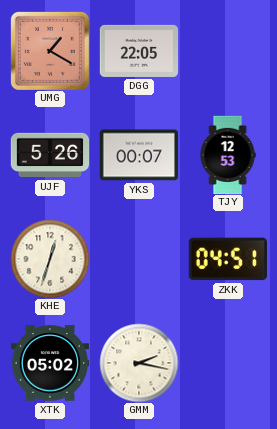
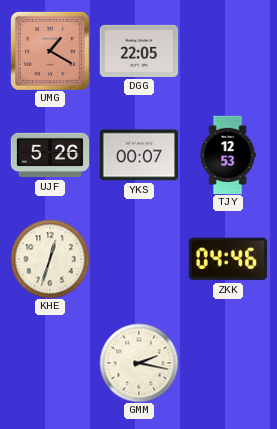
ZKK: 04:51 -> 04:46 (228, 259)
XTK: 05:02 -> none (50, 363)
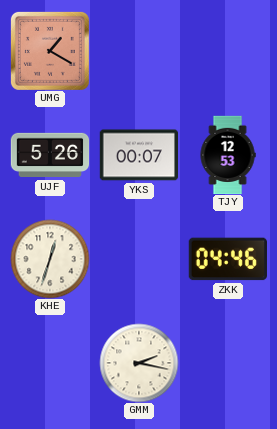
DGG: 22:05 -> none (139, 51)
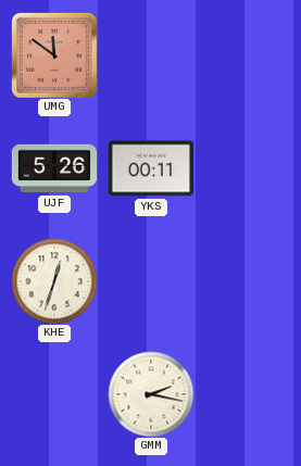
UMG: 1:20 -> 11:51 (54, 55)
YKS: 00:07 -> 00:11 (150, 168)
TJY: 12:53 -> none (228, 155)
ZKK: 04:46 -> none (228, 259)
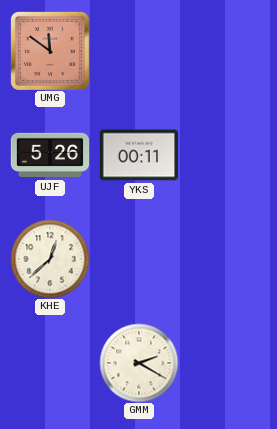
KHE: 12:33 -> 12:38 (50, 259)
GMM: 2:17 -> 2:20 (139, 363)
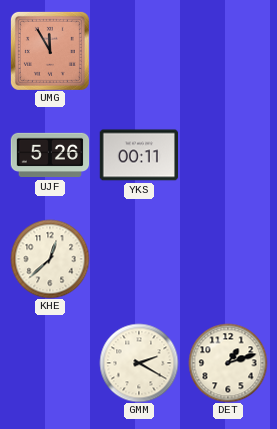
UMG: 11:51 -> 11:55 (50, 51)
DET: none -> 1:12 (228, 363)
